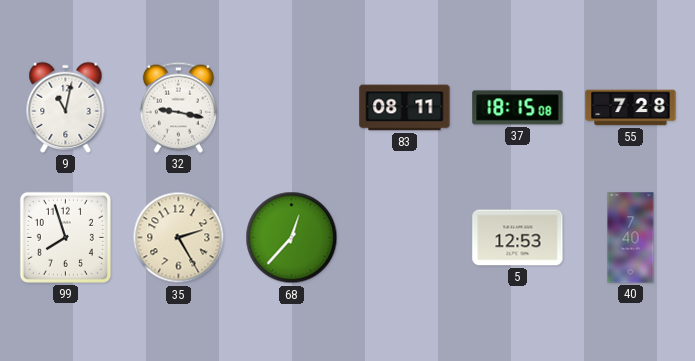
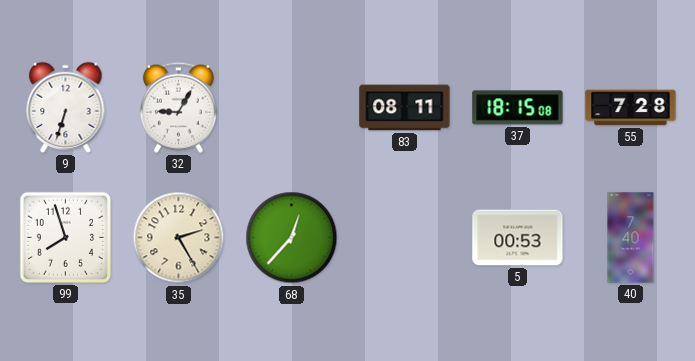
9: 11:02 -> 6:33 (66, 107)
32: 9:17 -> 9:05 (178, 107)
5: 12:53 -> 00:53 (518, 238)
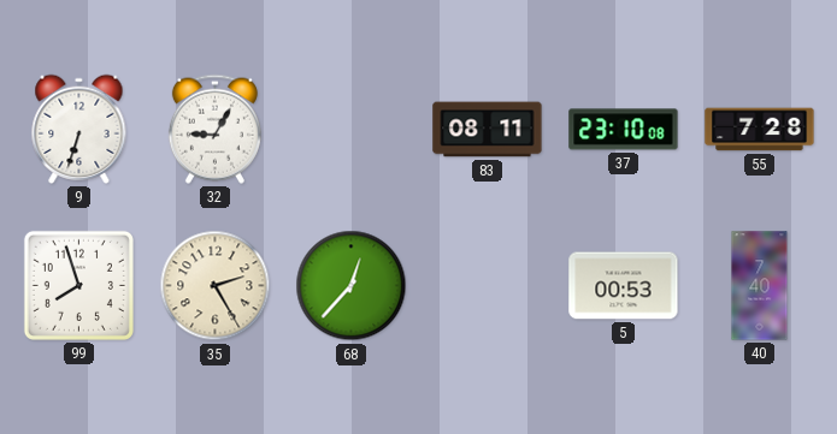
37: 18:15 -> 23:10 (624, 130)
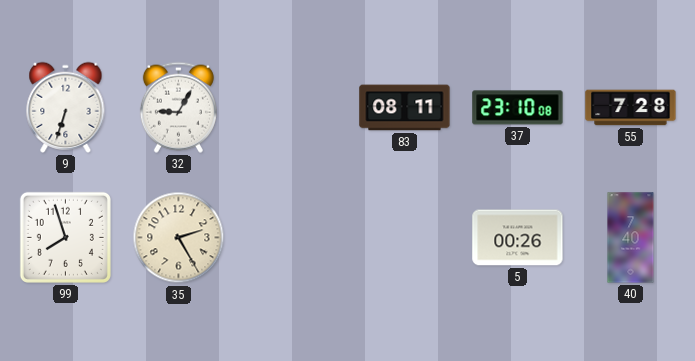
68: 12:37 -> none (352, 286)
5: 00:53 -> 00:26 (518, 238)
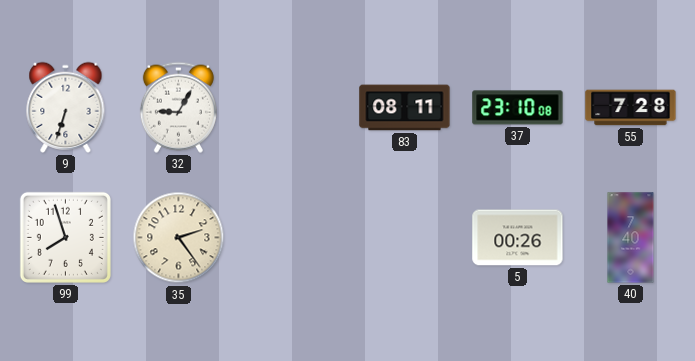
35: 2:25 -> 2:24 (179, 238)
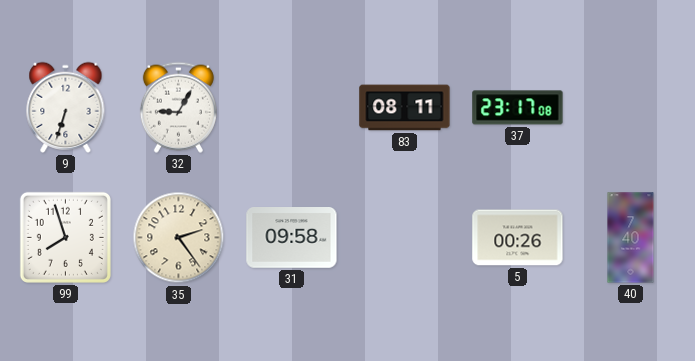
37: 23:10 -> 23:17 (518, 108)
55: 7:28 -> none (631, 108)
31: none -> 09:58 (292, 238)
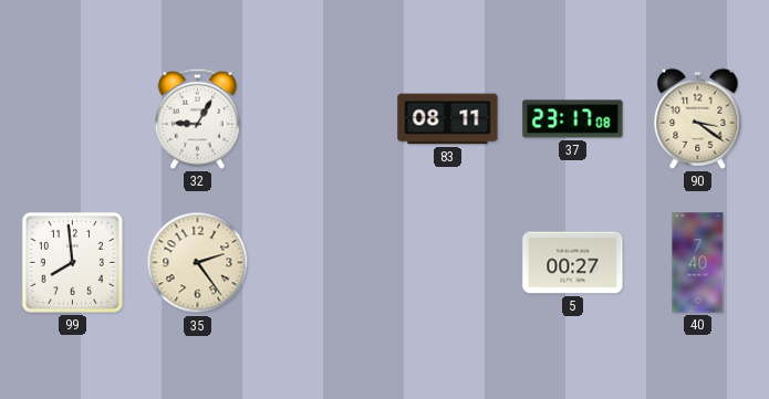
9: 6:33 -> none (66, 107)
90: none -> 3:21 (698, 118)
99: 7:57 -> 7:59 (72, 262)
31: 09:58 -> none (292, 238)
5: 00:26 -> 00:27 (573, 263)
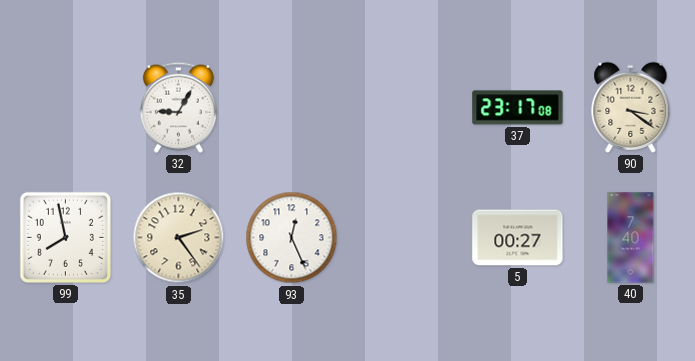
83: 08:11 -> none (448, 119)
99: 7:59 -> 7:58 (65, 237)
93: none -> 12:26 (292, 238)
